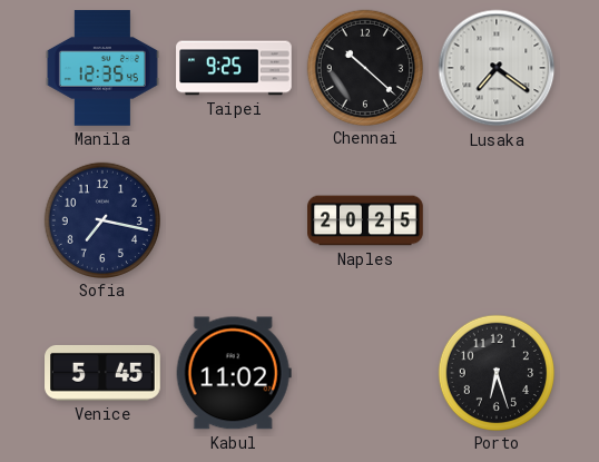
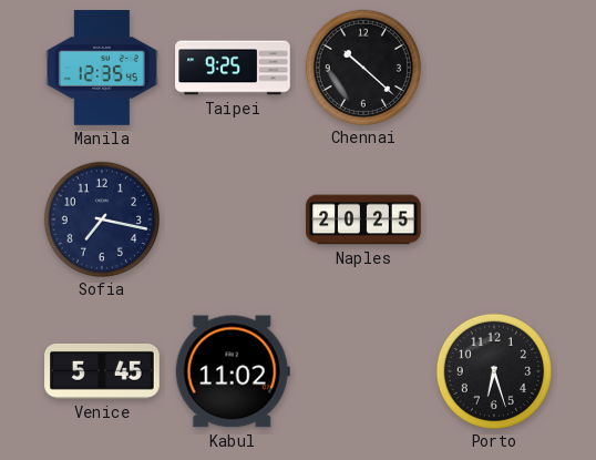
Lusaka: 7:21 -> none (497, 68)
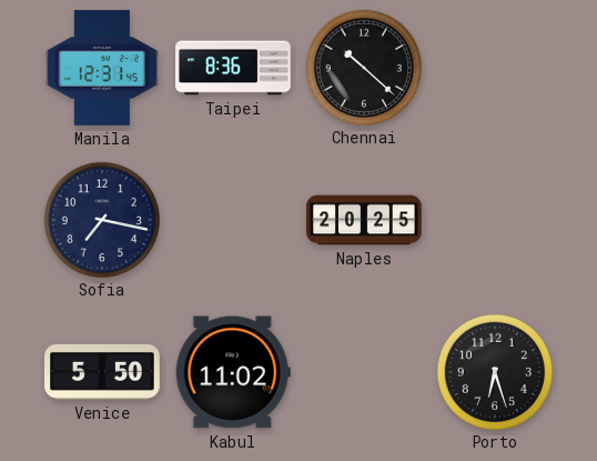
Manila: 12:35 -> 12:31 (102, 68)
Taipei: 9:25 -> 8:36 (233, 68)
Venice: 5:45 -> 5:50 (102, 372)
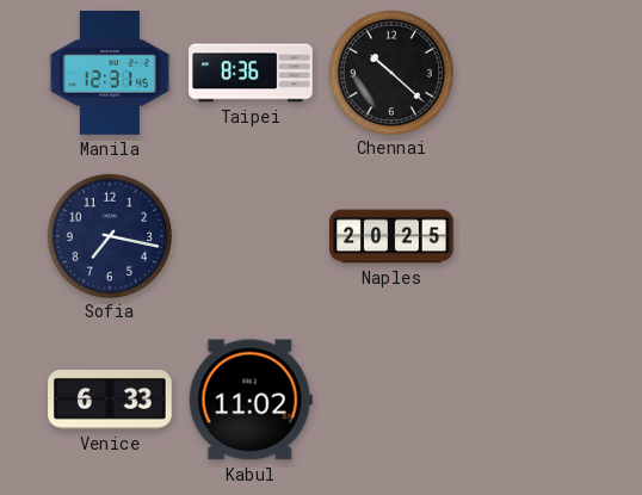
Venice: 5:50 -> 6:33 (110, 400)
Porto: 6:27 -> none (494, 371)
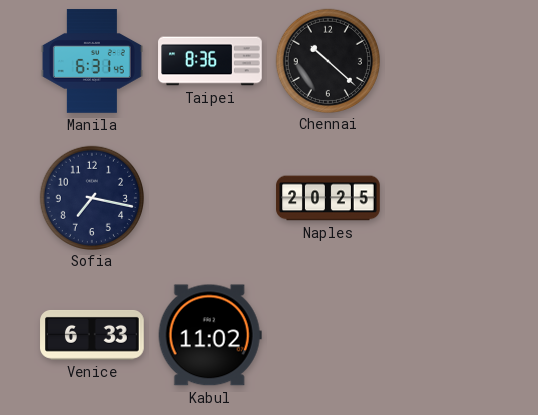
Manila: 12:31 -> 6:31 (92, 61)
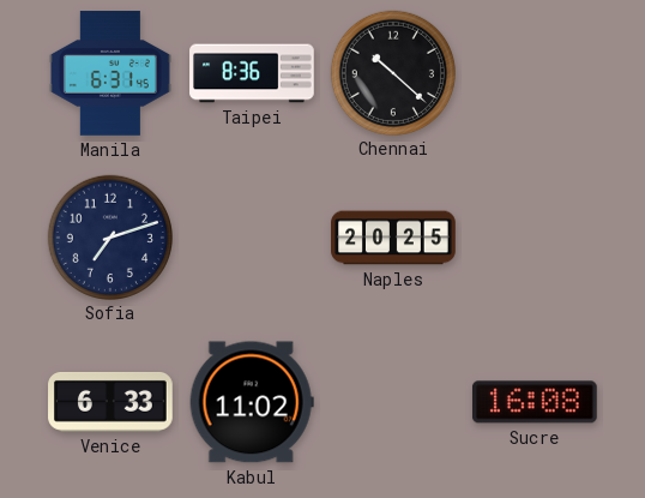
Sofia: 7:17 -> 7:12 (109, 236)
Sucre: none -> 16:08 (535, 402)
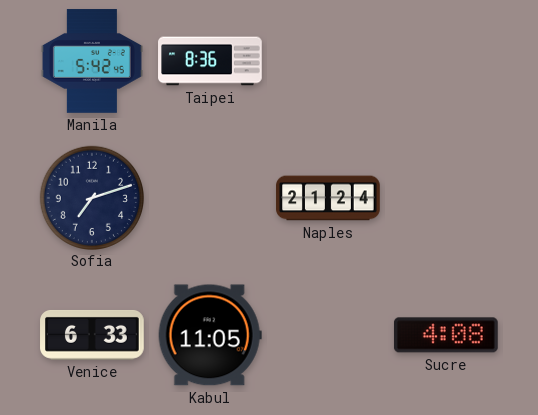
Manila: 6:31 -> 5:42 (92, 61)
Chennai: 10:22 -> none (392, 72)
Naples: 20:25 -> 21:24 (328, 198)
Kabul: 11:02 -> 11:05 (210, 335)
Sucre: 16:08 -> 4:08 (446, 335)
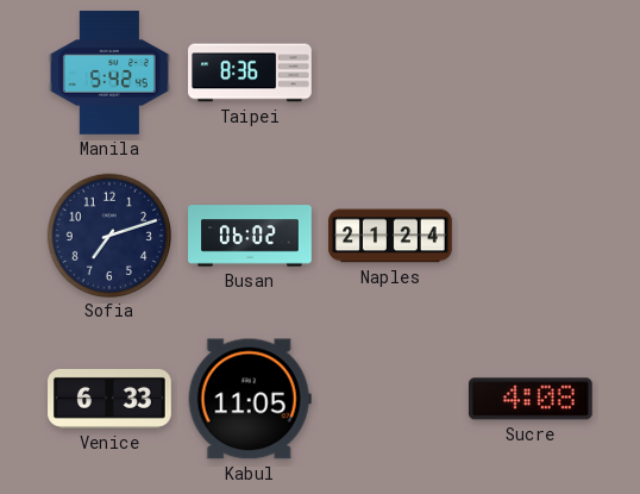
Busan: none -> 06:02 (250, 236)
